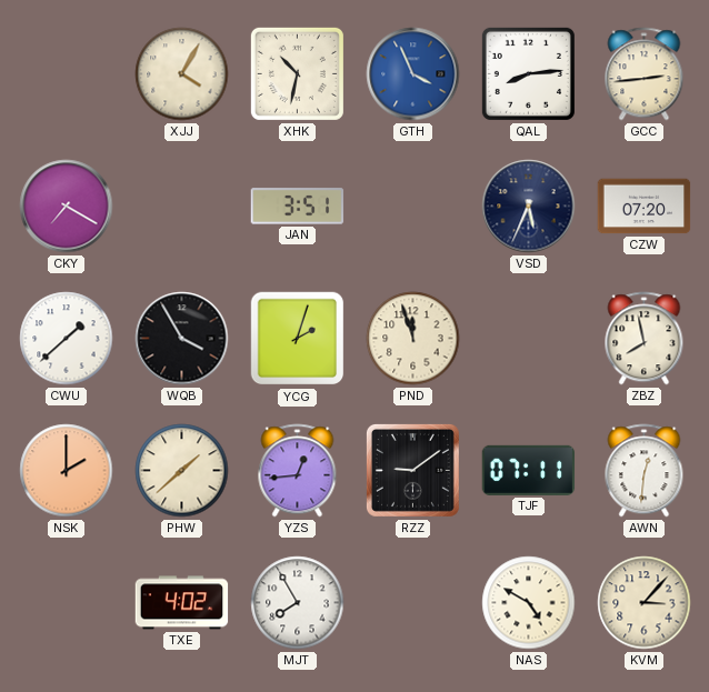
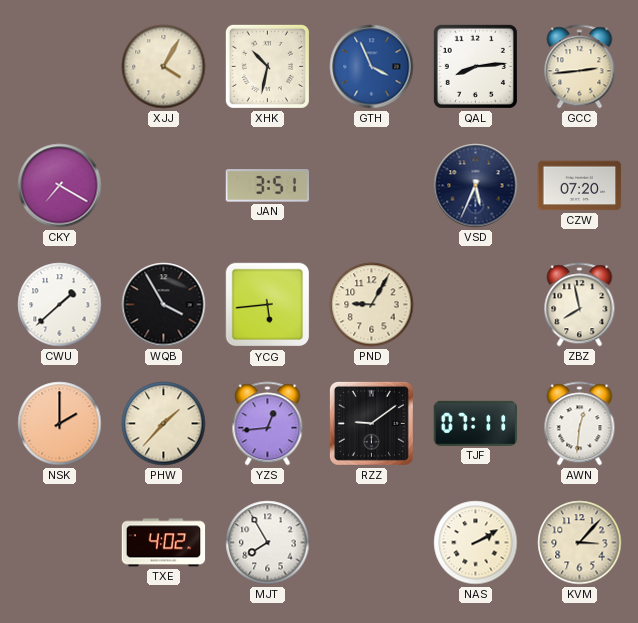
YCG: 2:03 -> 5:44 (268, 305)
PND: 11:57 -> 9:05 (372, 305)
PHW: 1:38 -> 1:37 (164, 424)
NAS: 4:50 -> 2:10 (476, 543)
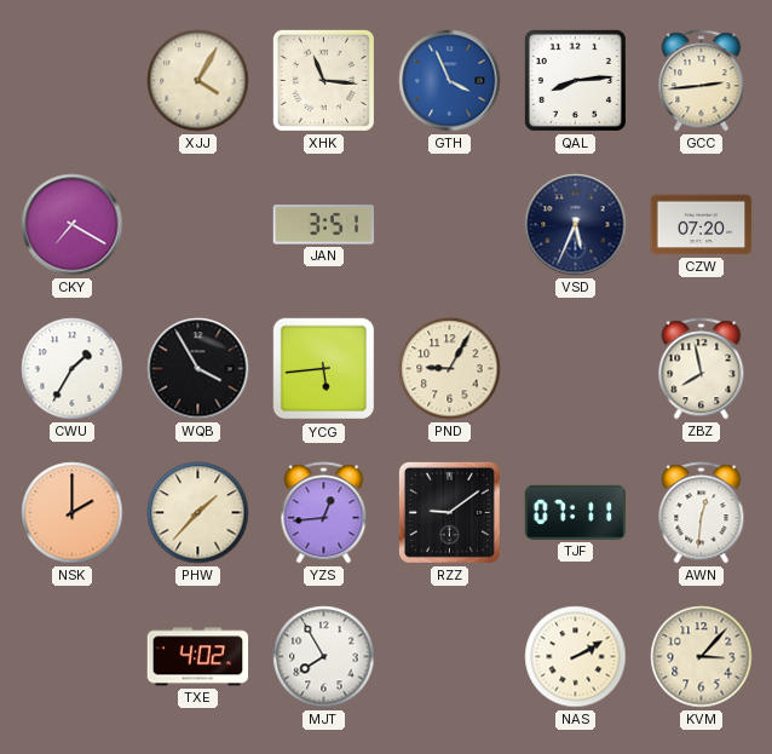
XHK: 10:32 -> 11:16 (323, 80)
CWU: 1:38 -> 1:35 (73, 369)
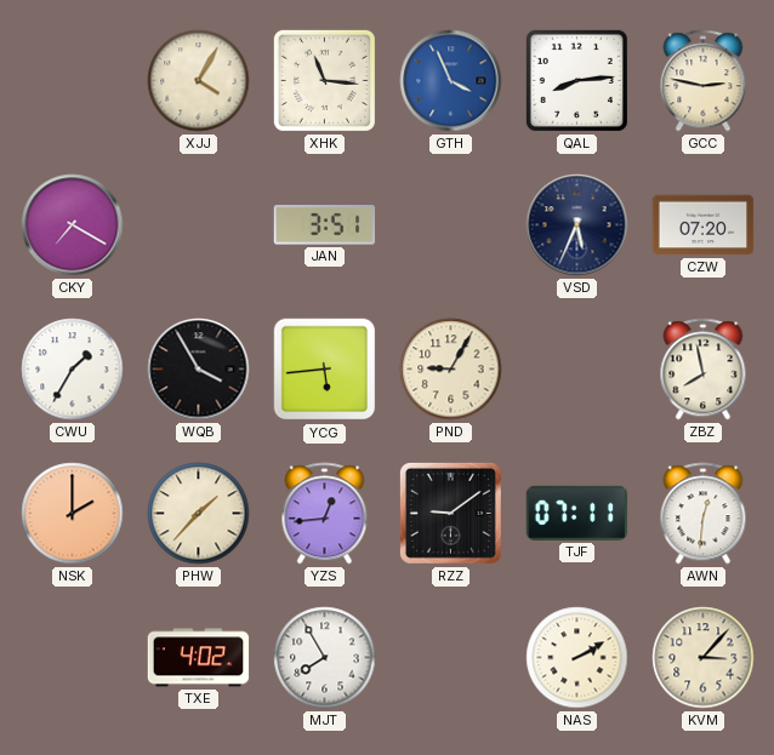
GCC: 2:44 -> 2:47 (704, 81)
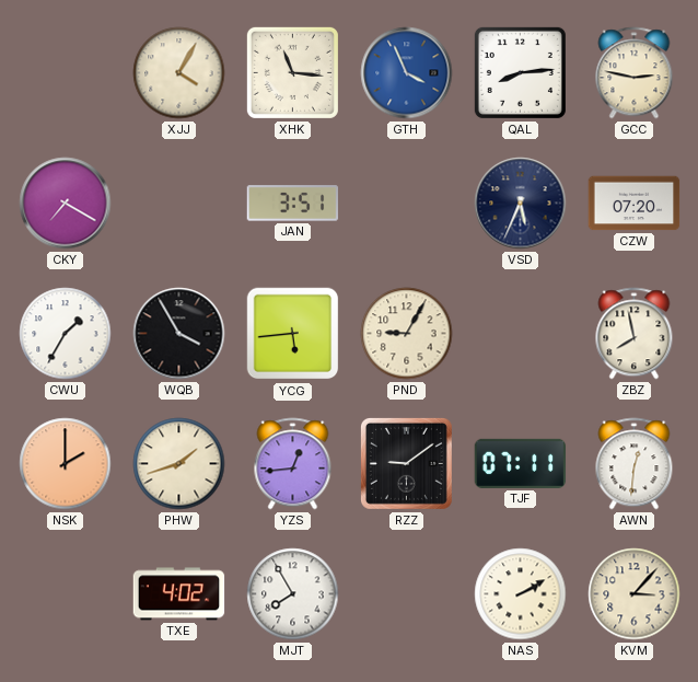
PHW: 1:37 -> 1:42 (179, 464)
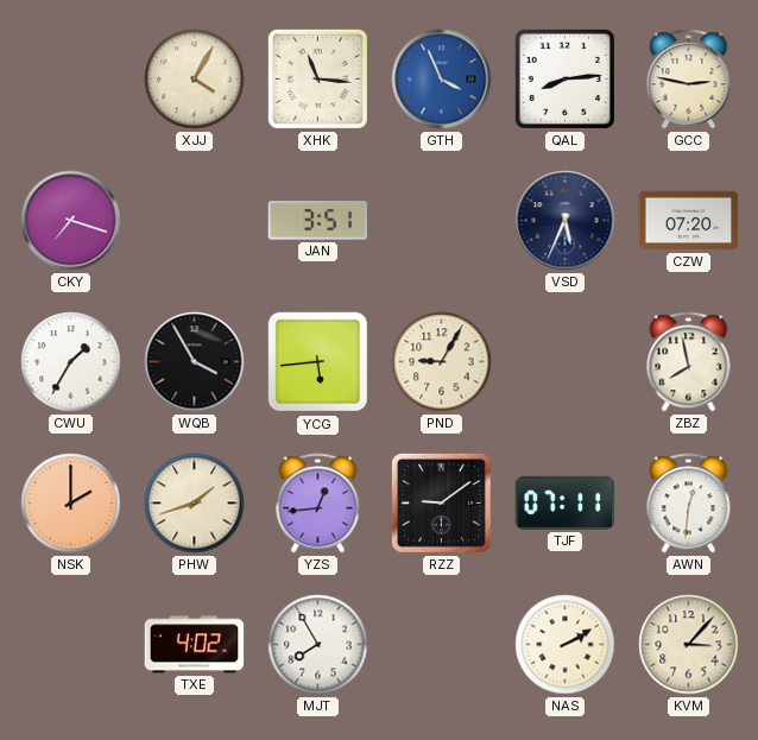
CKY: 7:20 -> 7:18 (71, 221)
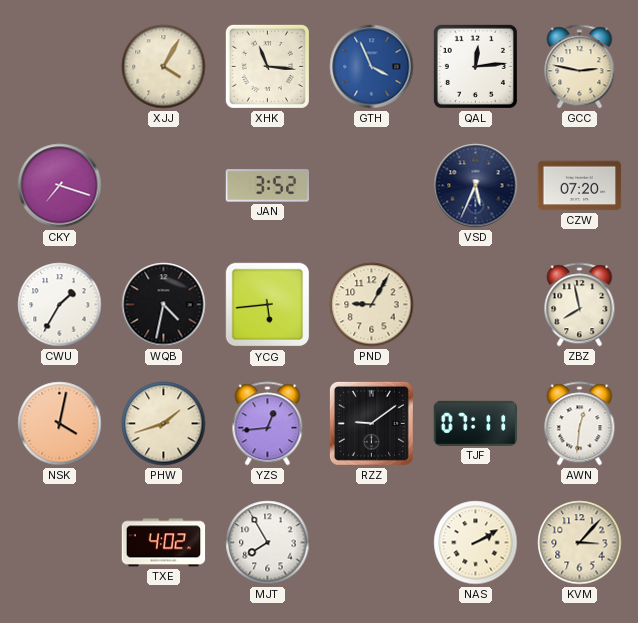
QAL: 8:14 -> 12:14 (475, 66)
JAN: 3:51 -> 3:52 (268, 186)
WQB: 3:55 -> 4:32 (164, 305)
NSK: 2:00 -> 4:02 (60, 424)
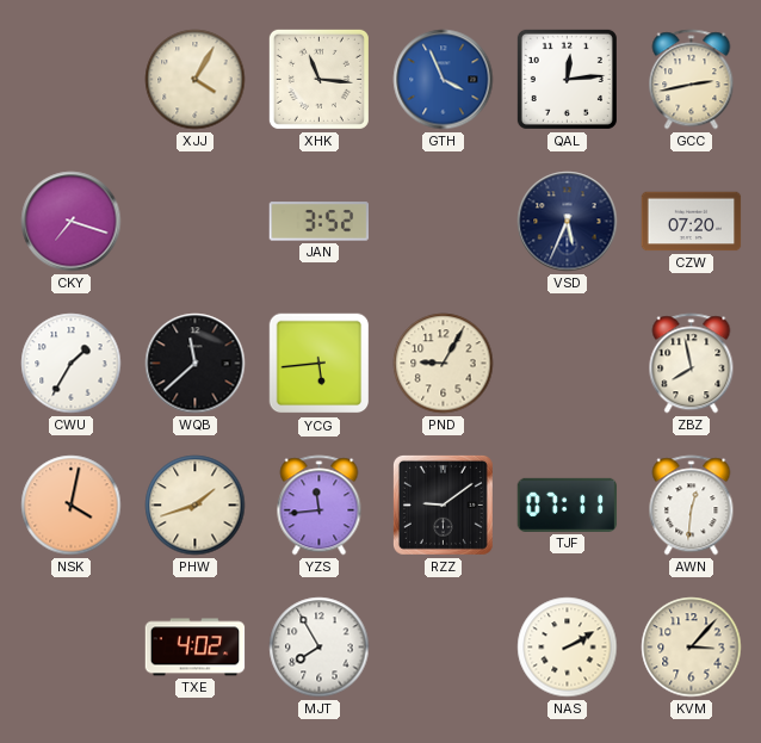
GCC: 2:47 -> 2:43 (692, 80)
WQB: 4:32 -> 11:38 (196, 364)
YZS: 12:44 -> 11:44 (320, 506)
